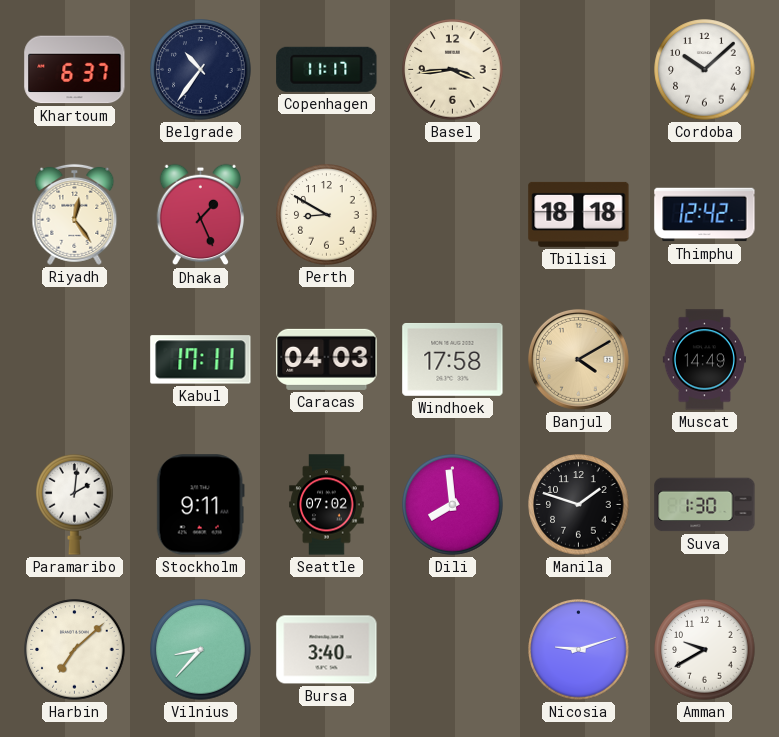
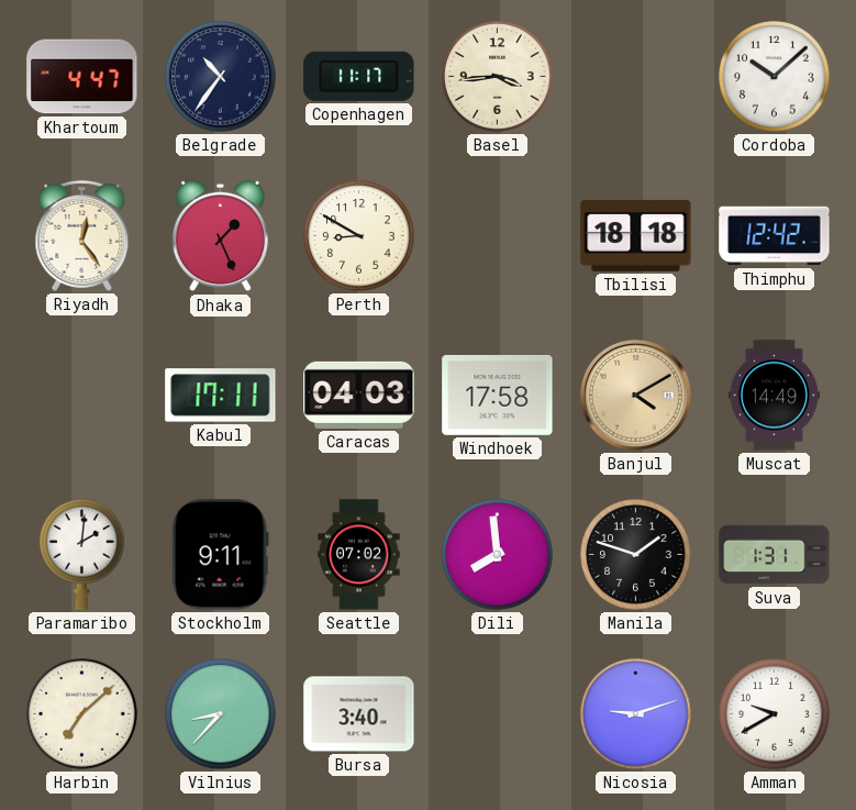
Khartoum: 6:37 -> 4:47 (82, 77)
Suva: 1:30 -> 1:31 (775, 555)
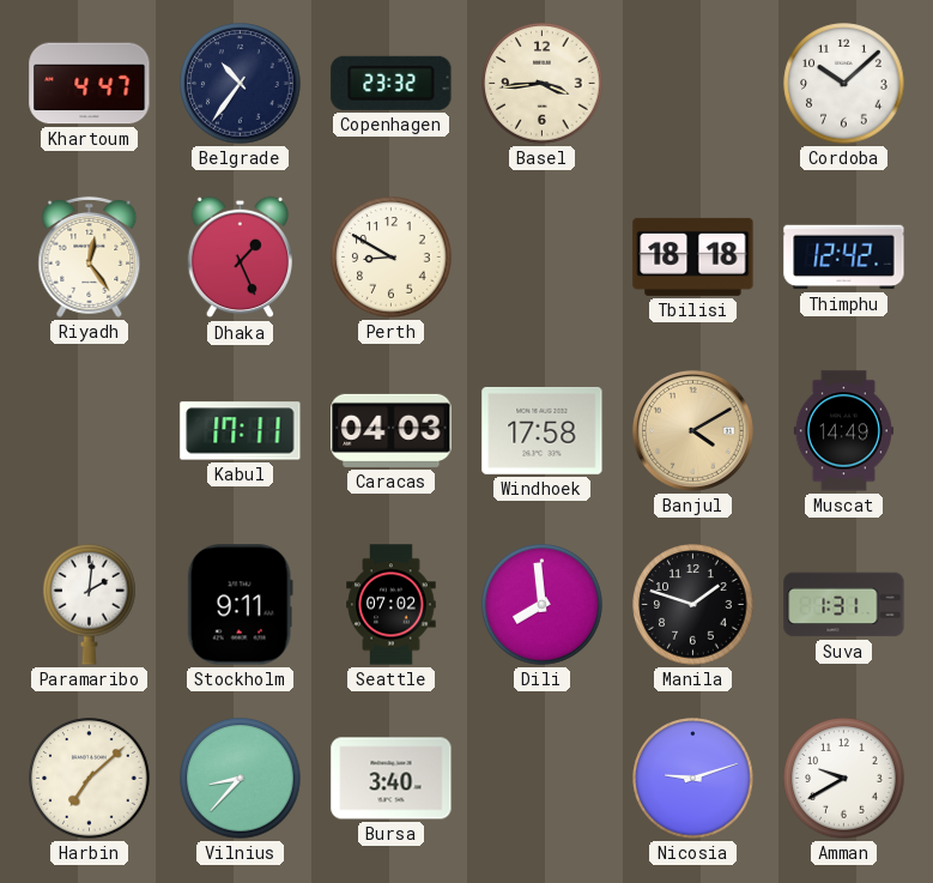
Copenhagen: 11:17 -> 23:32 (392, 83)
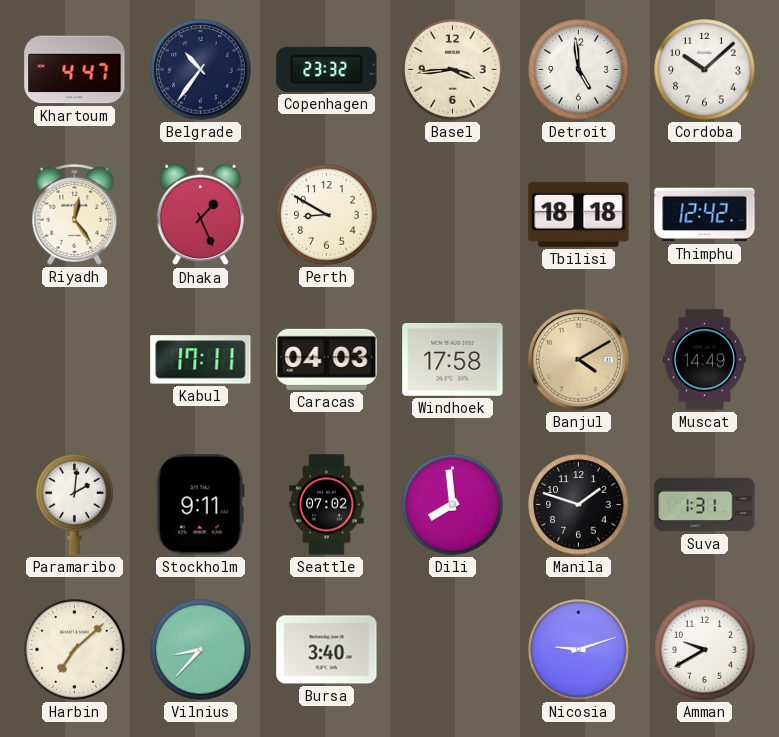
Detroit: none -> 4:59 (579, 70)
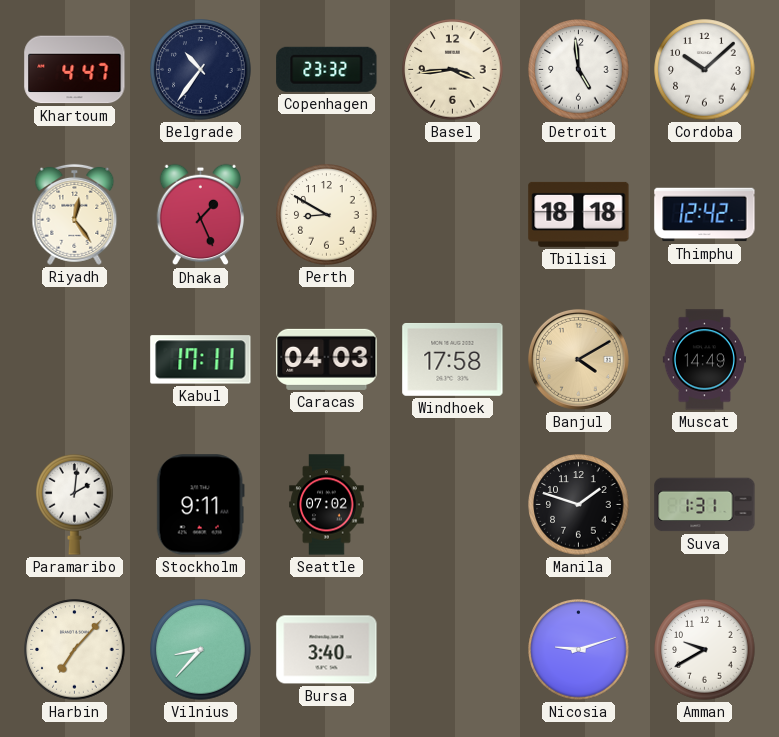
Dili: 7:59 -> none (453, 505)
Harbin: 7:08 -> 7:07 (75, 650)
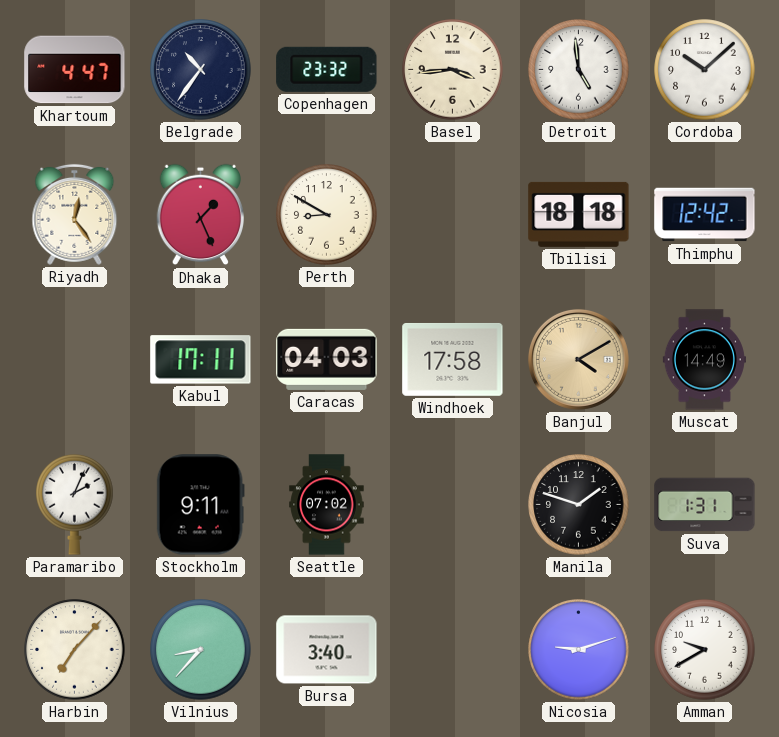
Paramaribo: 2:01 -> 2:04 (75, 504)
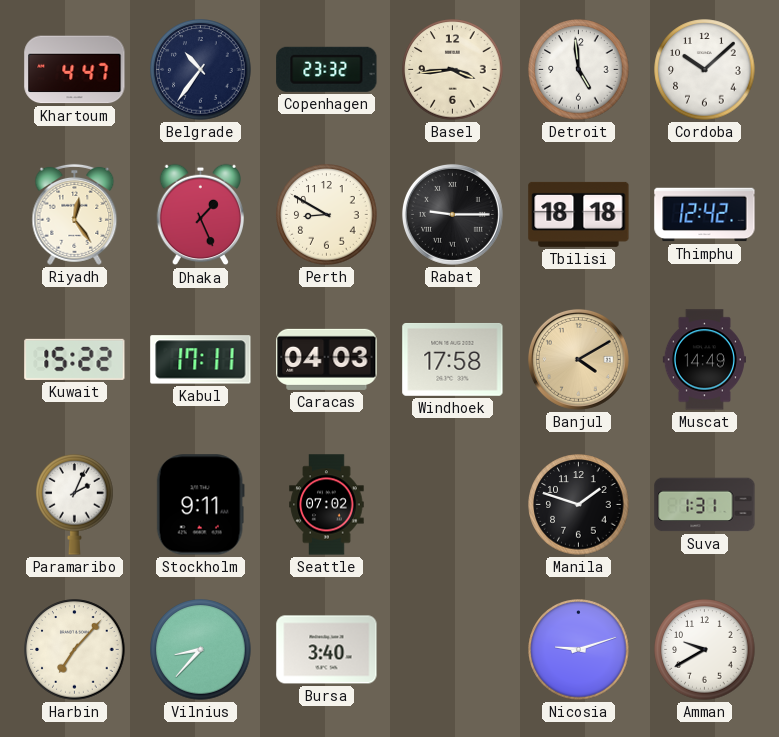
Rabat: none -> 9:15 (452, 214)
Kuwait: none -> 15:22 (75, 359)
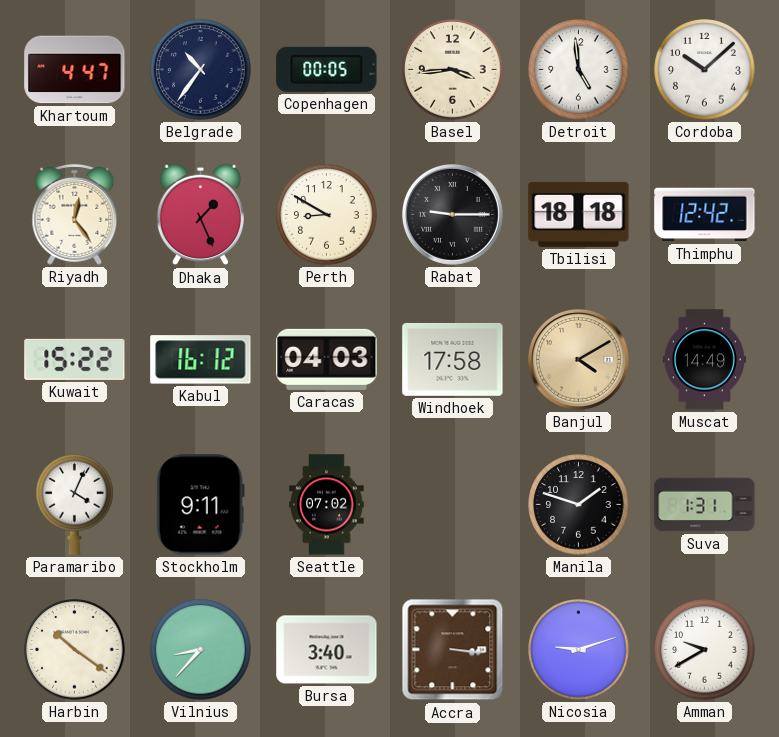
Copenhagen: 23:32 -> 00:05 (327, 69)
Kabul: 17:11 -> 16:12 (201, 360)
Paramaribo: 2:04 -> 4:04 (75, 504)
Harbin: 7:07 -> 10:21 (75, 650)
Accra: none -> 3:16 (453, 650)
